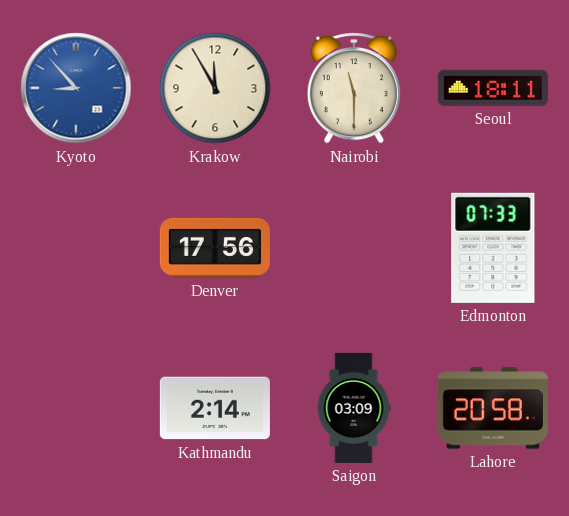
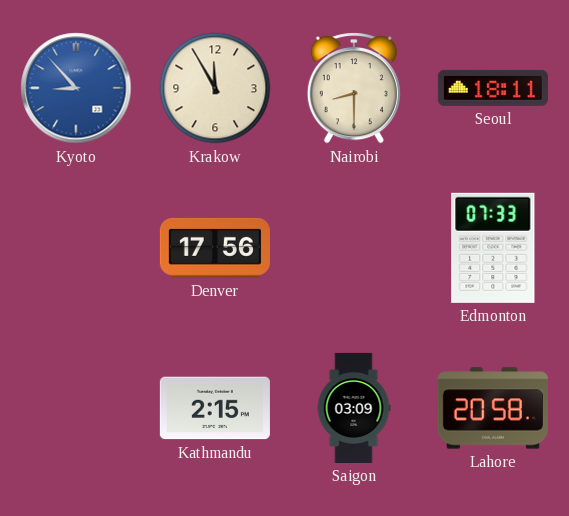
Nairobi: 11:30 -> 8:30 (354, 88)
Kathmandu: 2:14 -> 2:15 (215, 408)
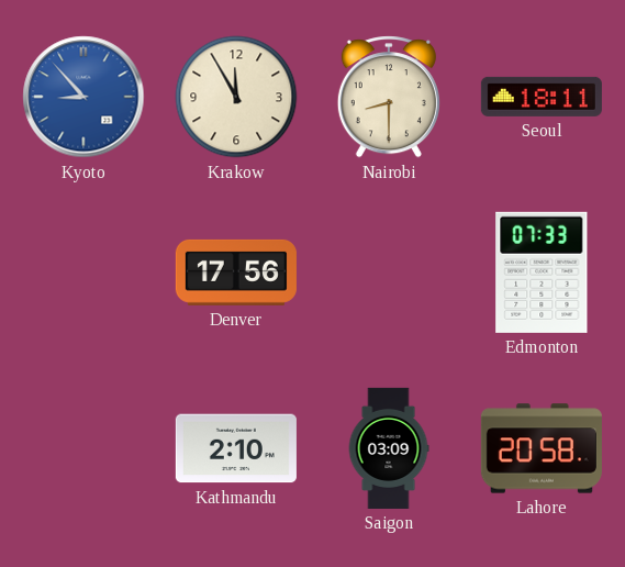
Kathmandu: 2:15 -> 2:10 (236, 448)
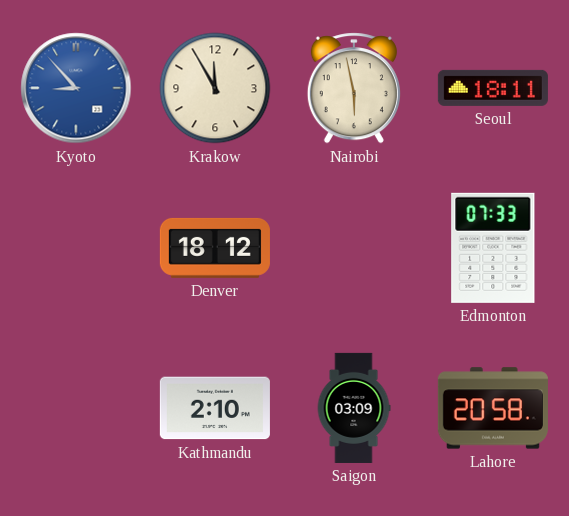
Nairobi: 8:30 -> 5:58 (354, 88)
Denver: 17:56 -> 18:12 (215, 248)
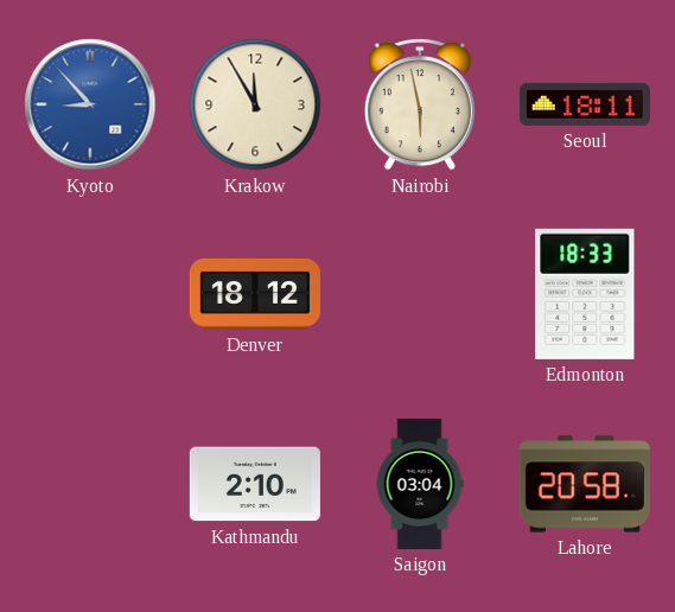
Edmonton: 07:33 -> 18:33 (585, 294)
Saigon: 03:09 -> 03:04 (420, 484)
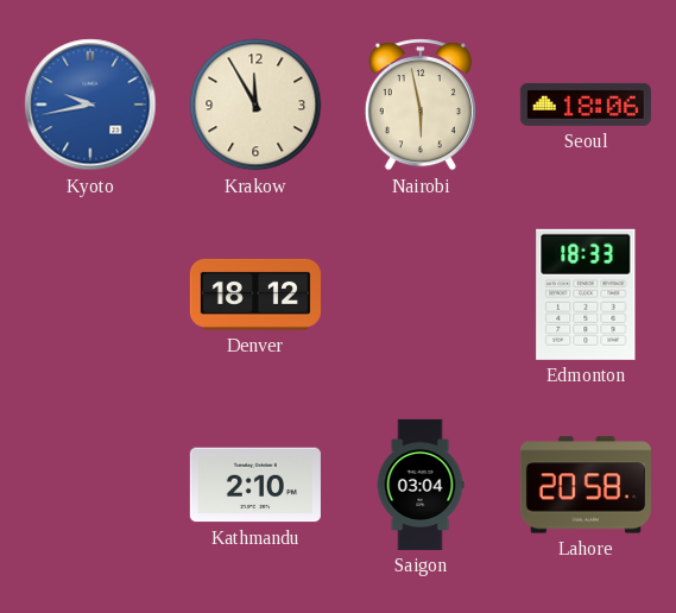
Kyoto: 8:53 -> 9:43 (90, 105)
Seoul: 18:11 -> 18:06 (586, 105)
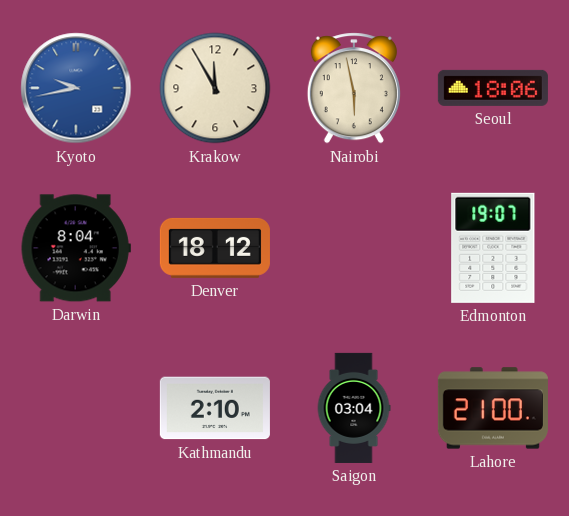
Darwin: none -> 8:04 (76, 248)
Edmonton: 18:33 -> 19:07 (493, 248)
Lahore: 20:58 -> 21:00 (493, 408)
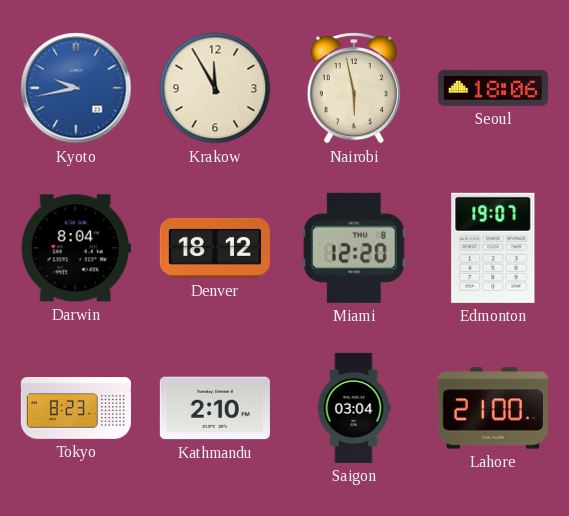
Miami: none -> 12:20 (354, 248)
Tokyo: none -> 8:23 (76, 409)
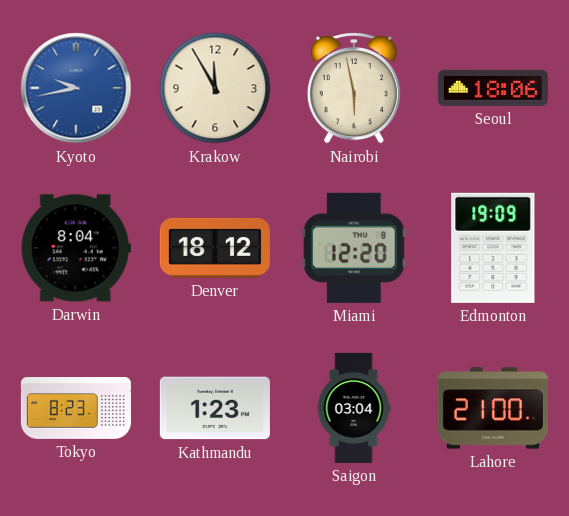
Edmonton: 19:07 -> 19:09 (493, 248)
Kathmandu: 2:10 -> 1:23 (215, 408)
